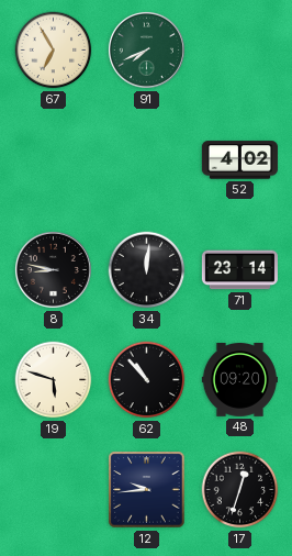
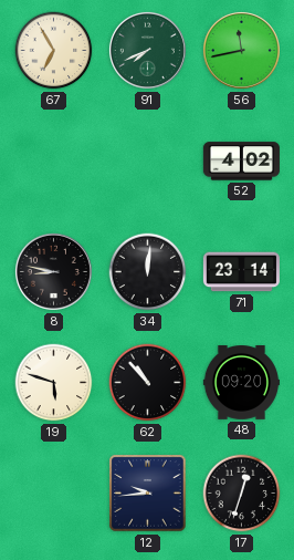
56: none -> 11:43 (241, 50)
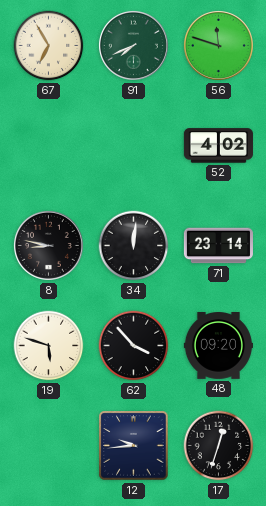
56: 11:43 -> 11:48 (218, 45)
62: 10:53 -> 3:53 (134, 346)
